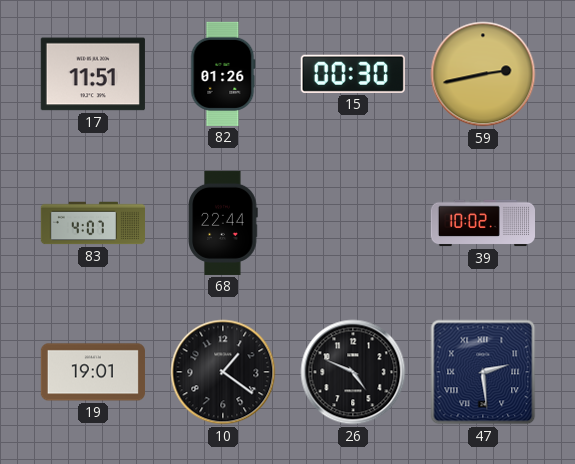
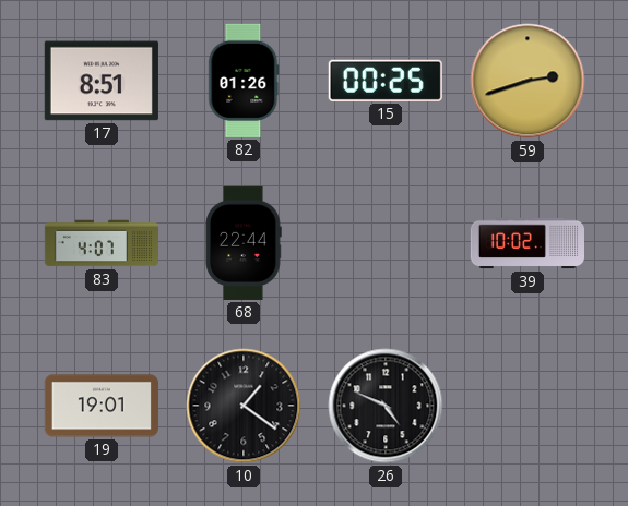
17: 11:51 -> 8:51 (102, 81)
15: 00:30 -> 00:25 (386, 81)
59: 2:43 -> 2:42 (528, 81)
47: 2:29 -> none (483, 372)
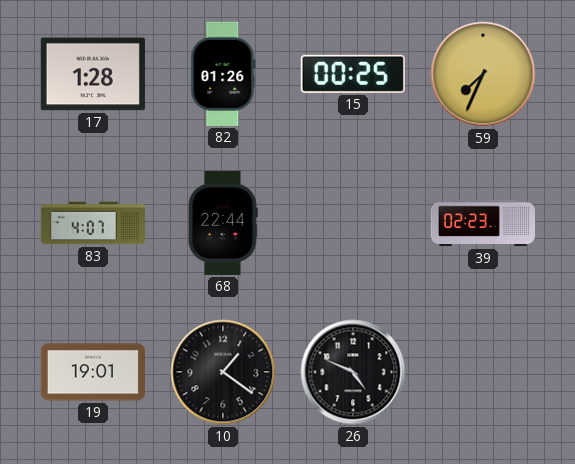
17: 8:51 -> 1:28 (93, 74)
59: 2:42 -> 7:34 (483, 74)
39: 10:02 -> 02:23 (482, 223)
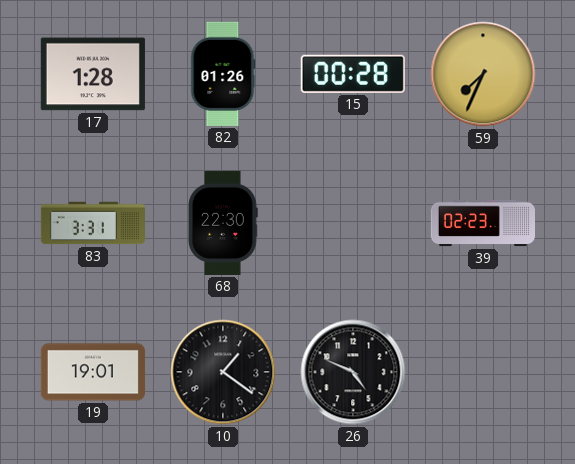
15: 00:25 -> 00:28 (353, 74)
83: 4:07 -> 3:31 (92, 223)
68: 22:44 -> 22:30 (223, 223)
